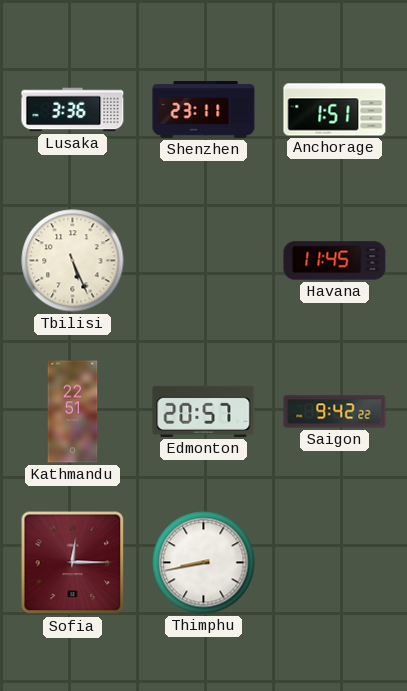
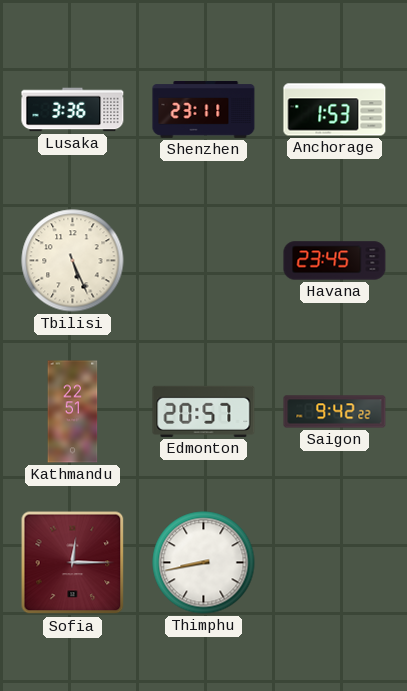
Anchorage: 1:51 -> 1:53 (335, 110)
Havana: 11:45 -> 23:45 (335, 261)
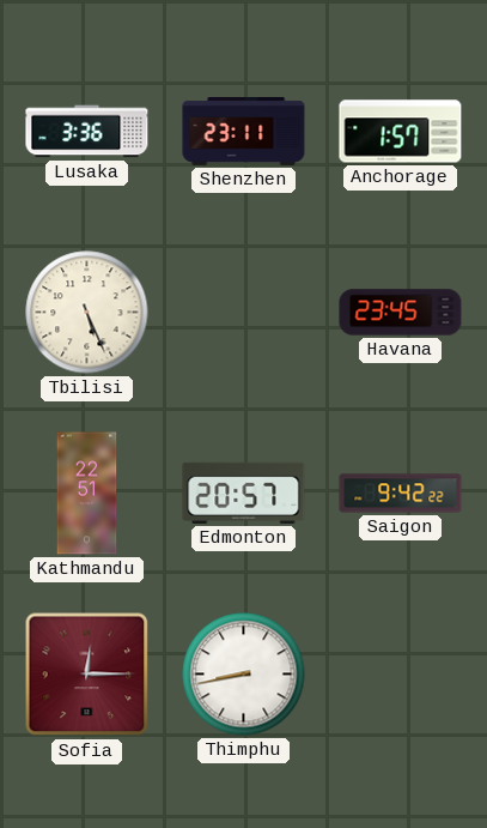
Anchorage: 1:53 -> 1:57 (401, 132)
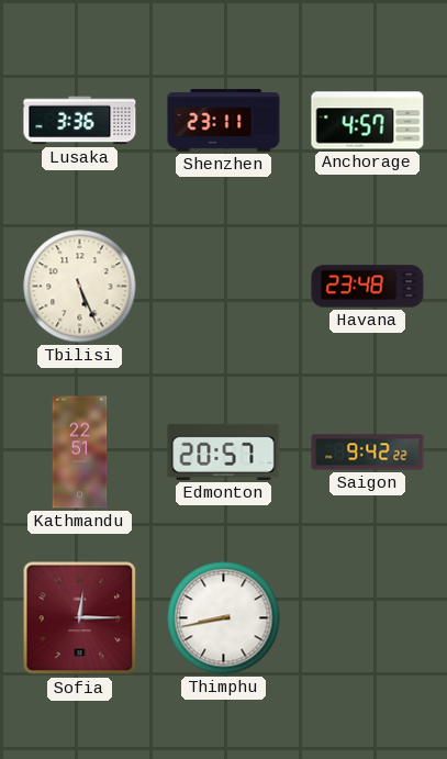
Anchorage: 1:57 -> 4:57 (368, 121)
Havana: 23:45 -> 23:48 (368, 287)
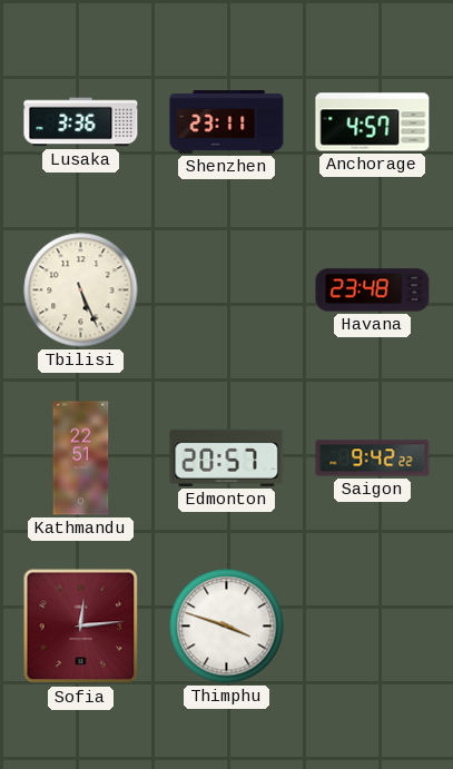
Sofia: 12:15 -> 12:14 (81, 627)
Thimphu: 8:43 -> 3:48 (227, 627)
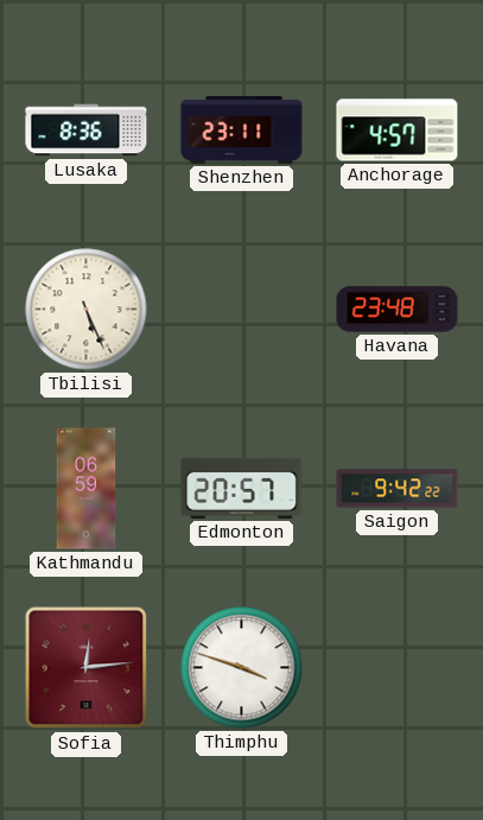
Lusaka: 3:36 -> 8:36 (87, 131)
Kathmandu: 22:51 -> 06:59 (87, 489)
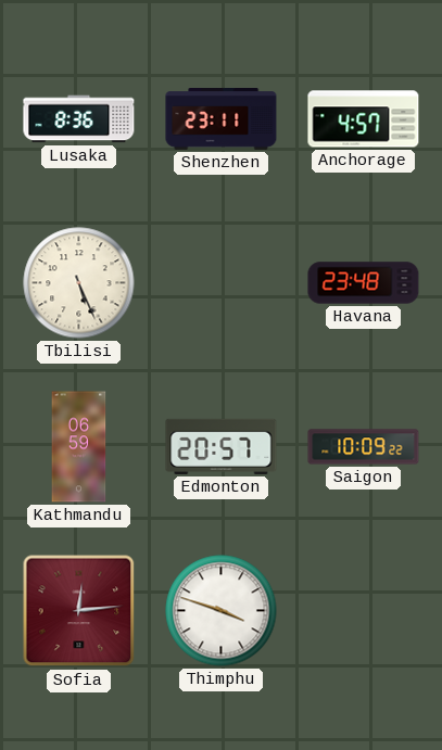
Saigon: 9:42 -> 10:09 (364, 447)
